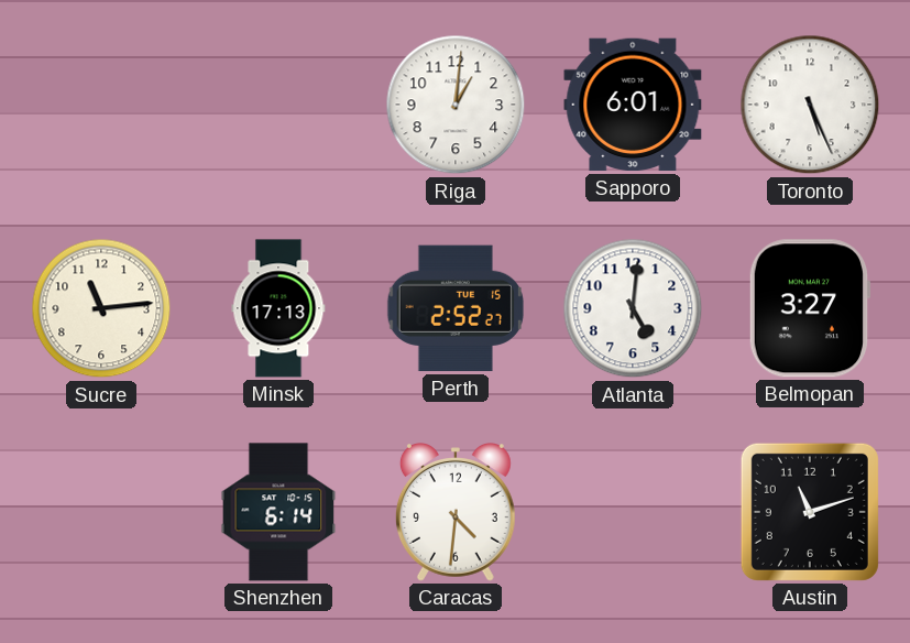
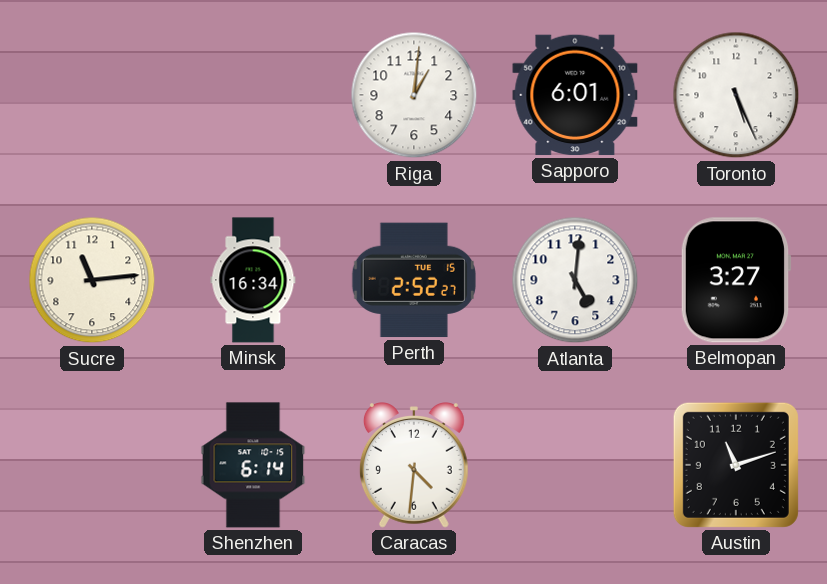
Minsk: 17:13 -> 16:34 (253, 280)
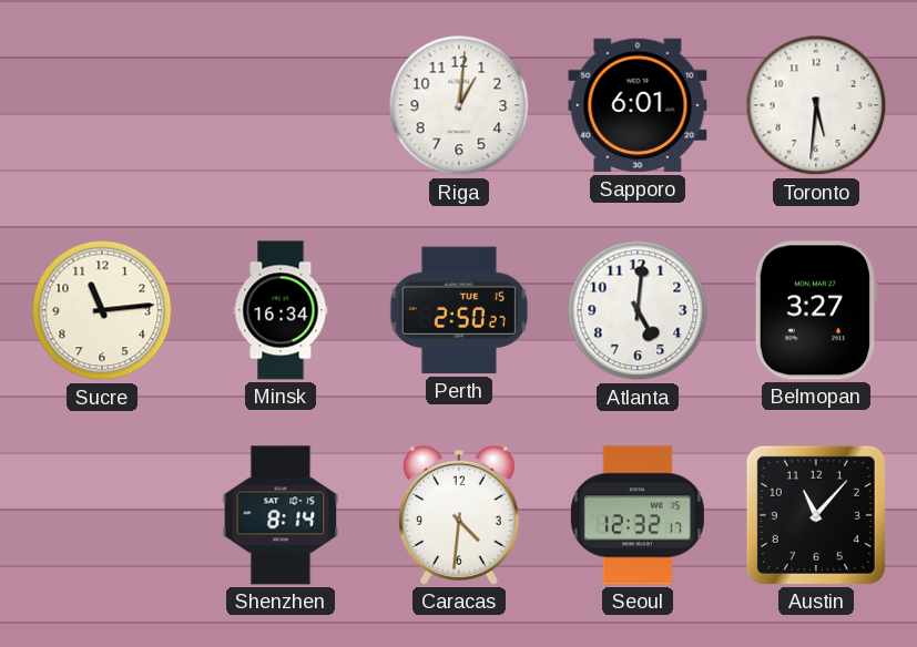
Toronto: 5:26 -> 5:31 (816, 105)
Perth: 2:52 -> 2:50 (459, 310)
Shenzhen: 6:14 -> 8:14 (281, 515)
Seoul: none -> 12:32 (638, 515)
Austin: 11:12 -> 11:07 (816, 515)
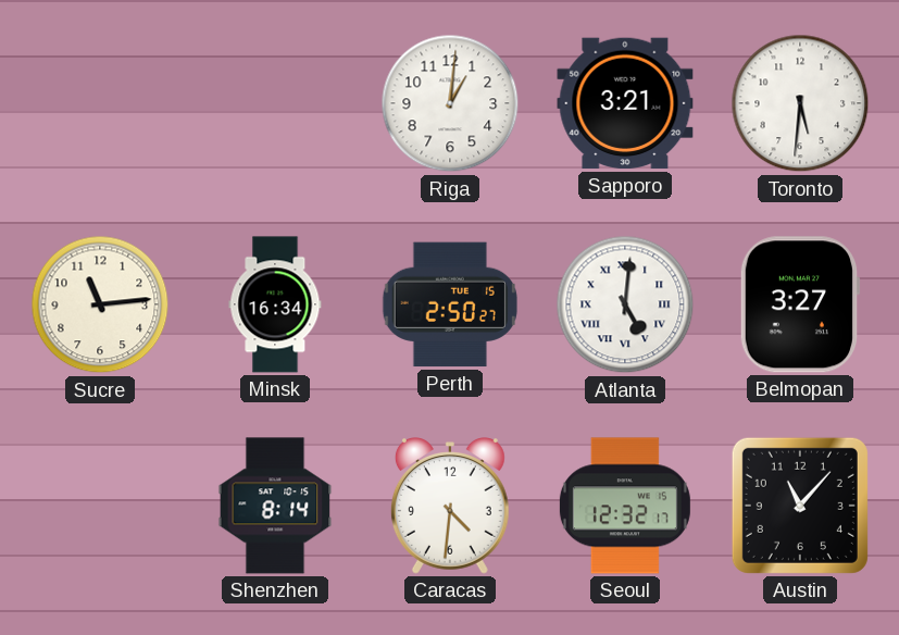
Sapporo: 6:01 -> 3:21 (625, 103)
Atlanta numerals: Arabic -> Roman (625, 304)
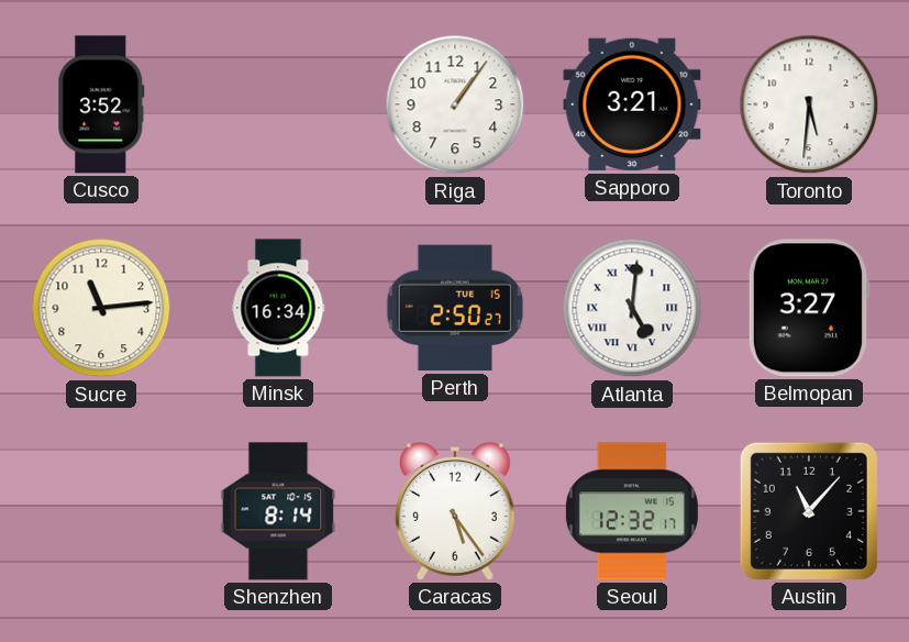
Cusco: none -> 3:52 (101, 104)
Riga: 1:01 -> 1:06 (455, 104)
Caracas: 4:31 -> 5:24 (455, 512)
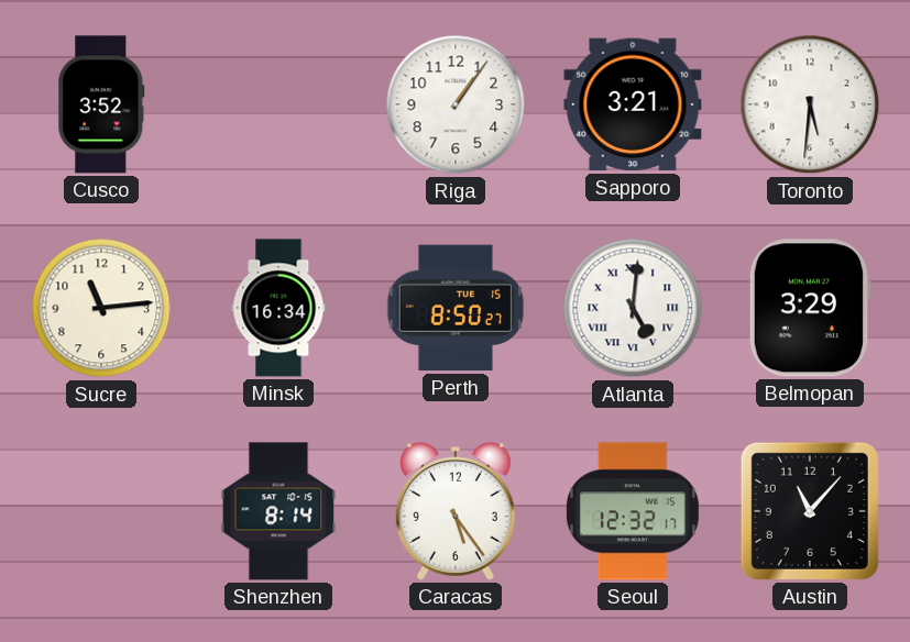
Perth: 2:50 -> 8:50 (456, 308)
Belmopan: 3:27 -> 3:29 (810, 308)
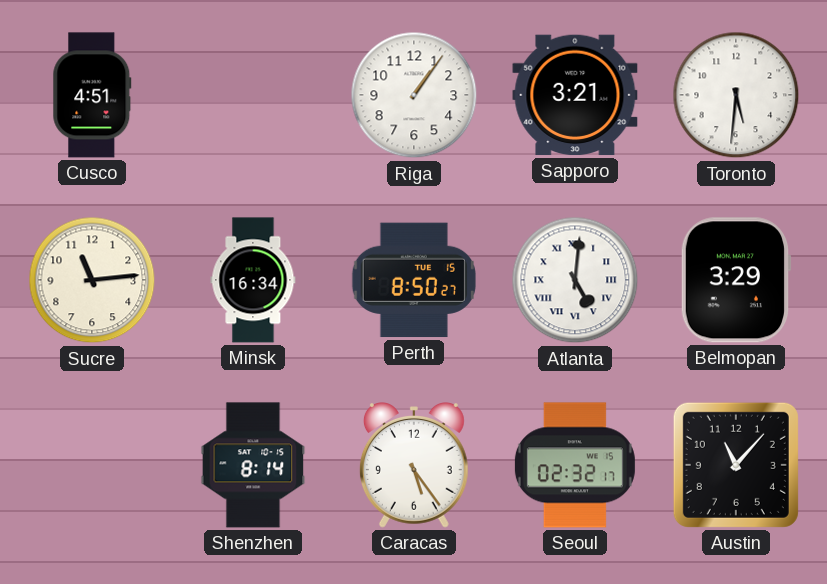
Cusco: 3:52 -> 4:51 (92, 95)
Seoul: 12:32 -> 02:32 (575, 465)
